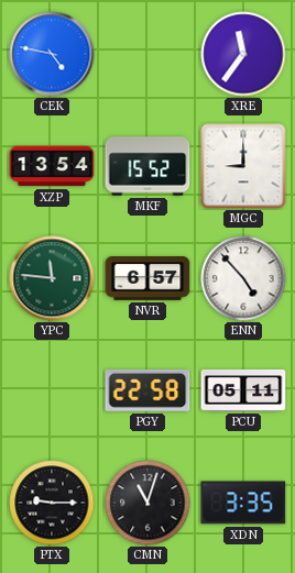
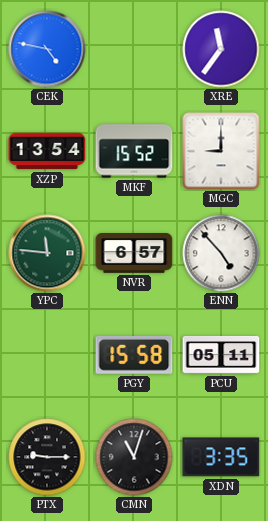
PGY: 22:58 -> 15:58 (134, 355)
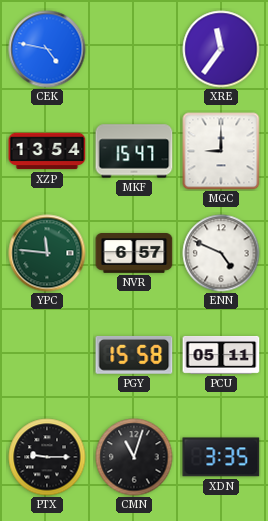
MKF: 15:52 -> 15:47 (134, 151)
ENN: 4:53 -> 4:49 (221, 253)
